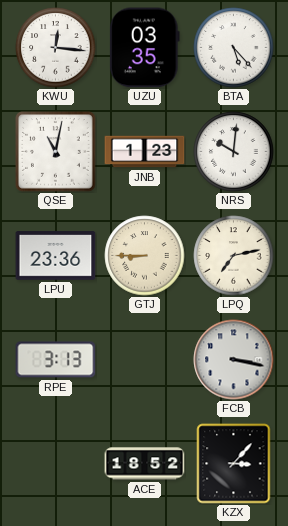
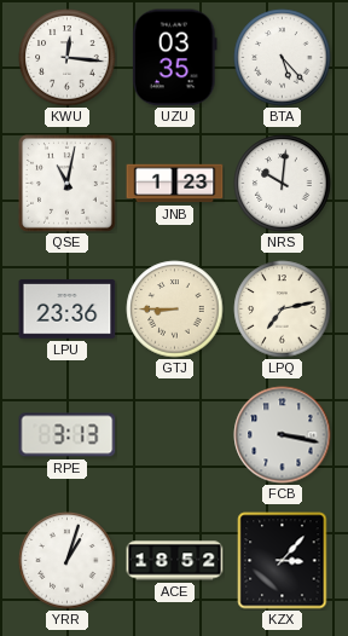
YRR: none -> 1:03 (68, 561)
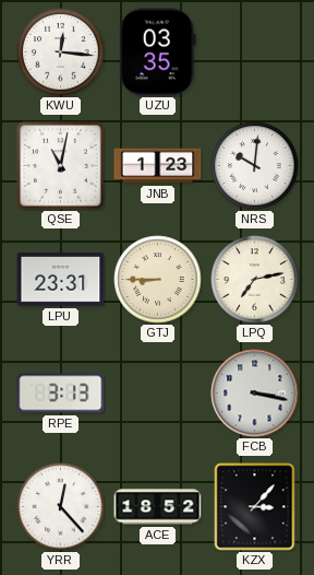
BTA: 5:23 -> none (283, 58)
LPU: 23:36 -> 23:31 (61, 280)
YRR: 1:03 -> 12:23 (61, 507)
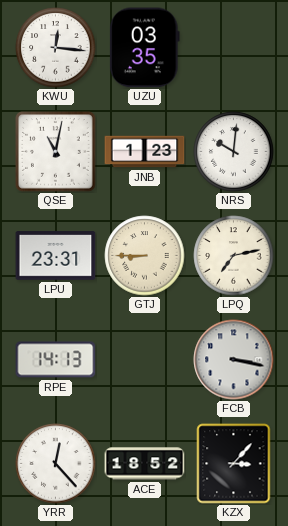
RPE: 3:13 -> 14:13 (56, 360)
